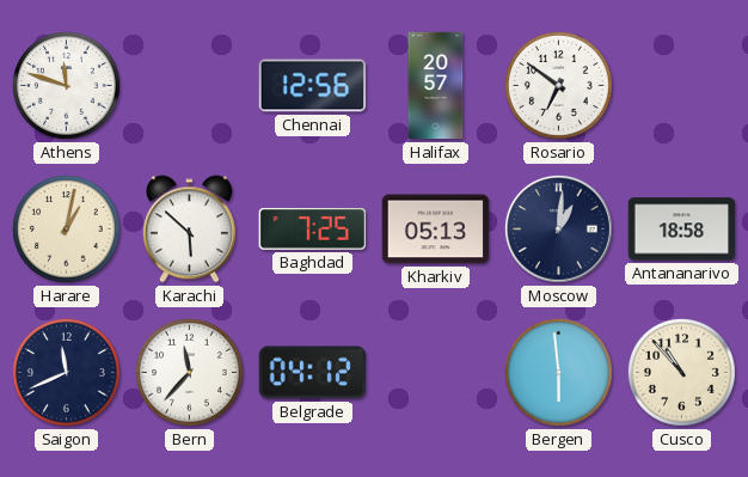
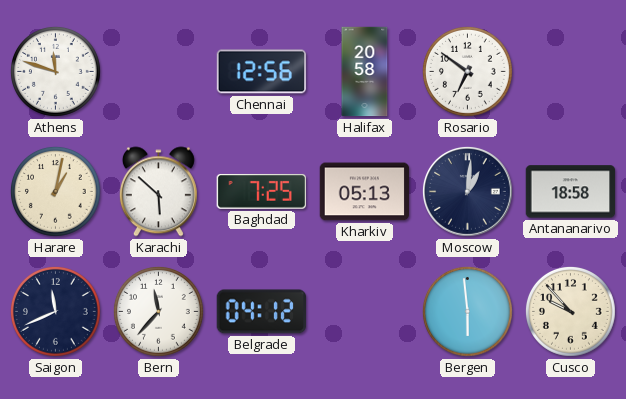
Halifax: 20:57 -> 20:58 (365, 72)
Cusco: 10:53 -> 9:53 (570, 311)
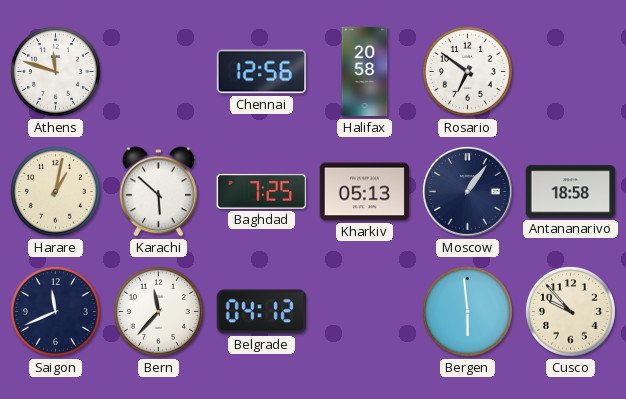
Moscow: 1:01 -> 1:06 (467, 191)
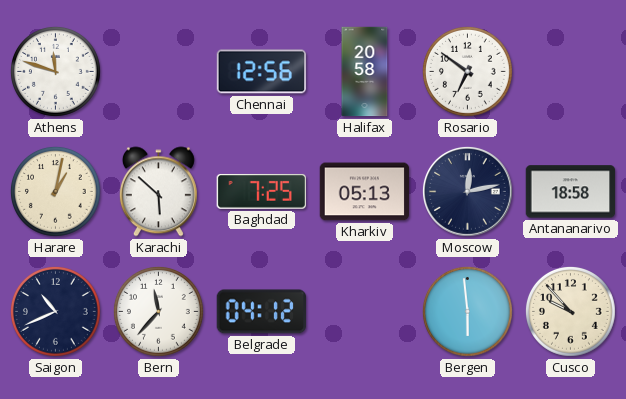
Moscow: 1:06 -> 12:13 (467, 191)
Saigon: 11:41 -> 10:41 (55, 311)
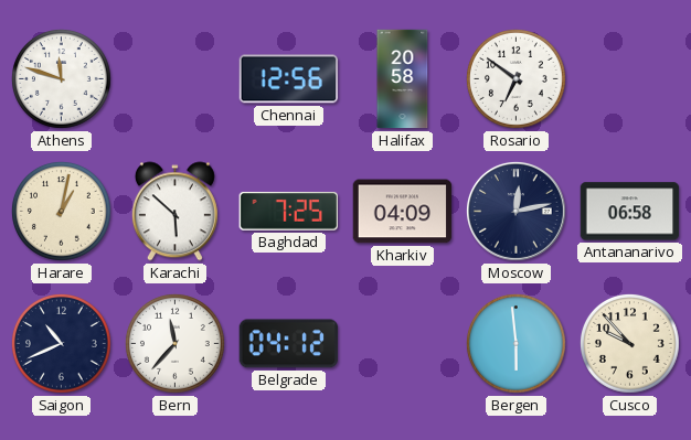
Kharkiv: 05:13 -> 04:09 (403, 212)
Antananarivo: 18:58 -> 06:58 (630, 212)
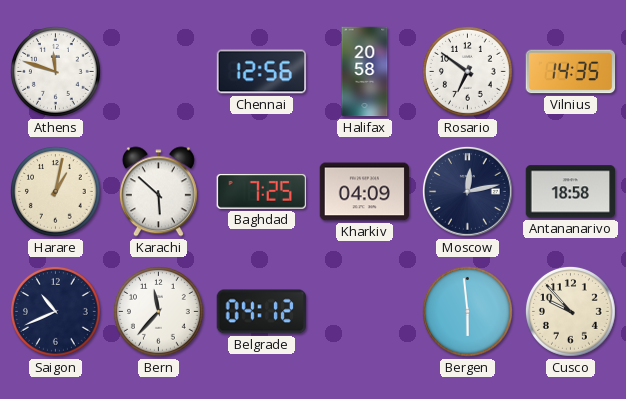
Vilnius: none -> 14:35 (571, 72)
Antananarivo: 06:58 -> 18:58 (571, 192)
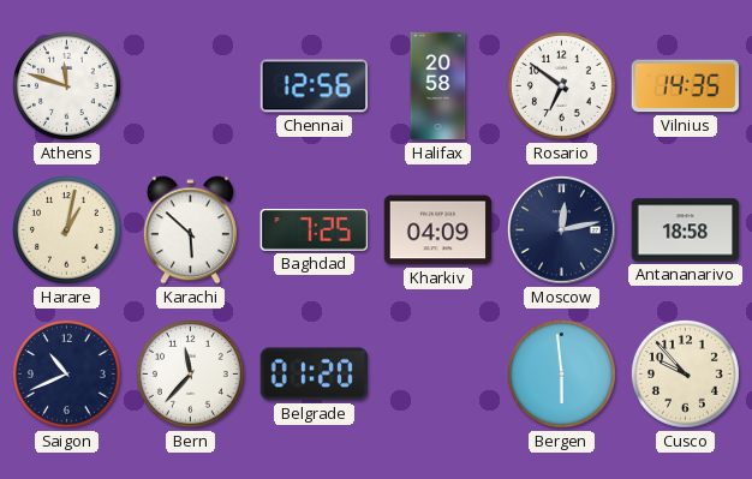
Belgrade: 04:12 -> 01:20 (315, 375)
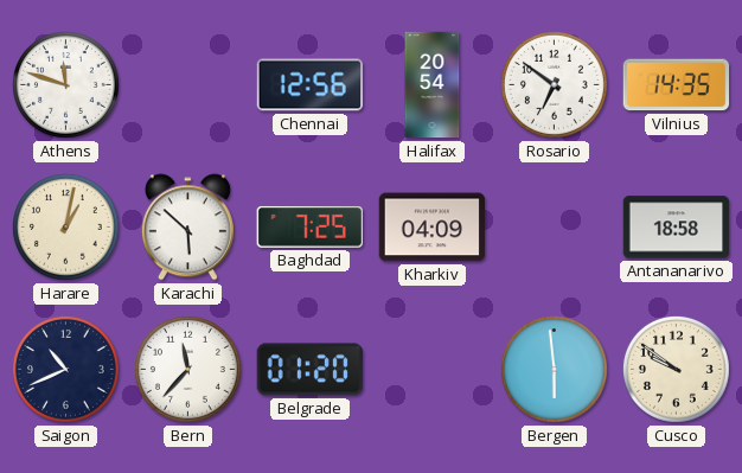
Halifax: 20:58 -> 20:54 (433, 85)
Moscow: 12:13 -> none (561, 229)
Cusco: 9:53 -> 9:51 (676, 369)
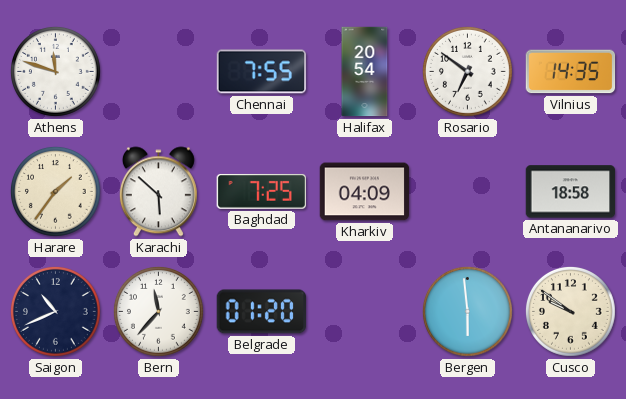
Chennai: 12:56 -> 7:55 (262, 72)
Harare: 1:02 -> 1:36 (55, 191)
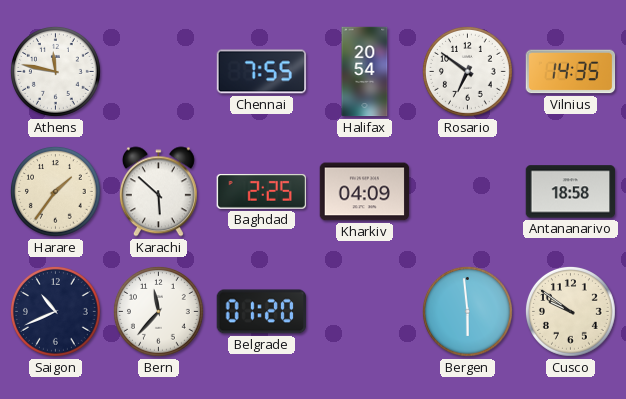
Athens: 11:48 -> 11:47 (55, 71)
Baghdad: 7:25 -> 2:25 (261, 192)
